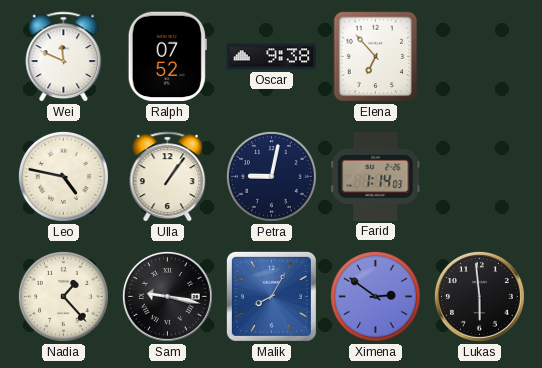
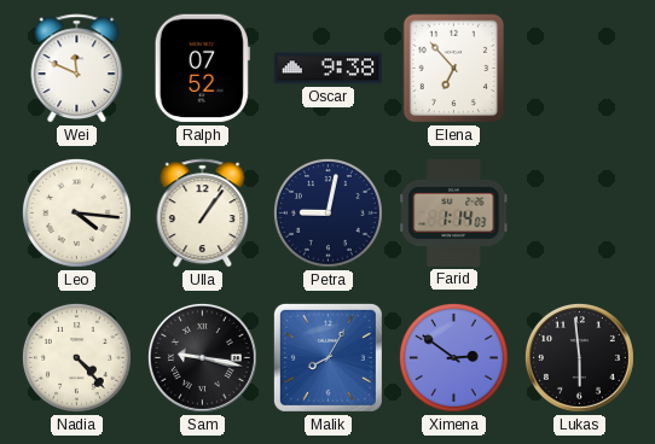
Leo: 4:47 -> 4:16 (76, 212)
Nadia: 1:23 -> 4:23 (76, 357)
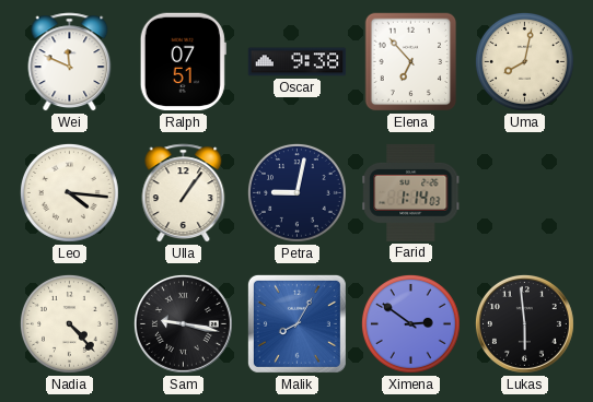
Ralph: 07:52 -> 07:51 (183, 62)
Uma: none -> 8:02 (524, 61)
